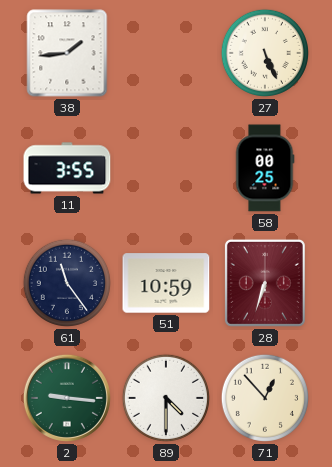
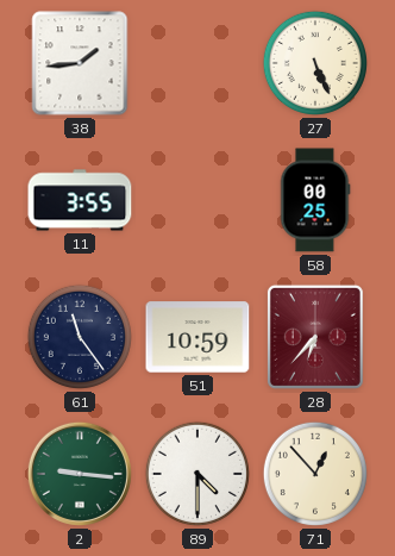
28: 6:33 -> 6:37 (315, 337)
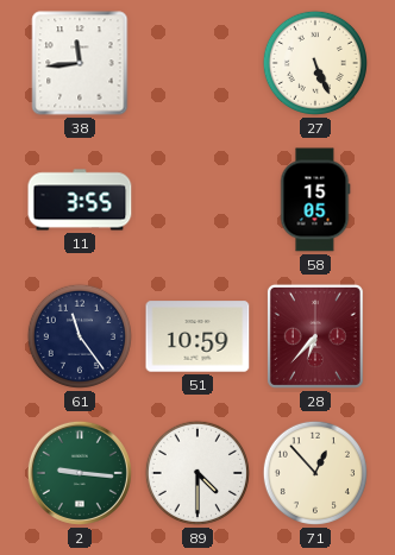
38: 1:44 -> 11:44 (80, 63)
58: 00:25 -> 15:05 (315, 200)
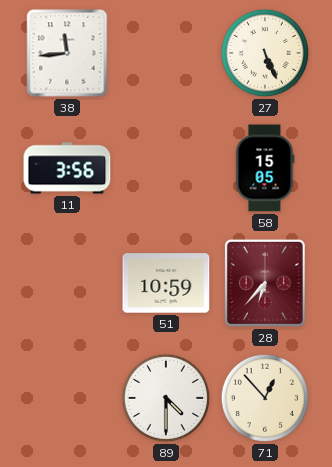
11: 3:55 -> 3:56 (67, 168)
61: 11:24 -> none (80, 336)
2: 9:16 -> none (80, 473)
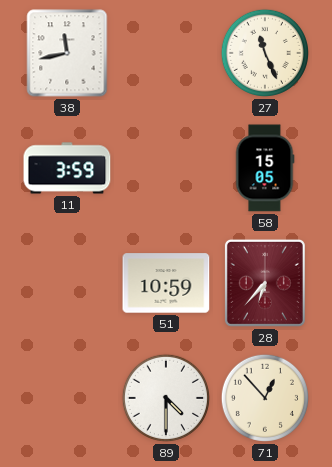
38: 11:44 -> 11:43 (67, 53)
27: 5:26 -> 11:26 (265, 53)
11: 3:56 -> 3:59 (67, 168)
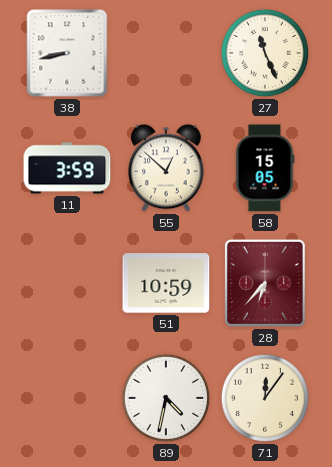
38: 11:43 -> 8:43 (67, 53)
55: none -> 12:52 (166, 168)
89: 4:30 -> 4:32 (166, 398)
71: 12:53 -> 12:06 (265, 398)
